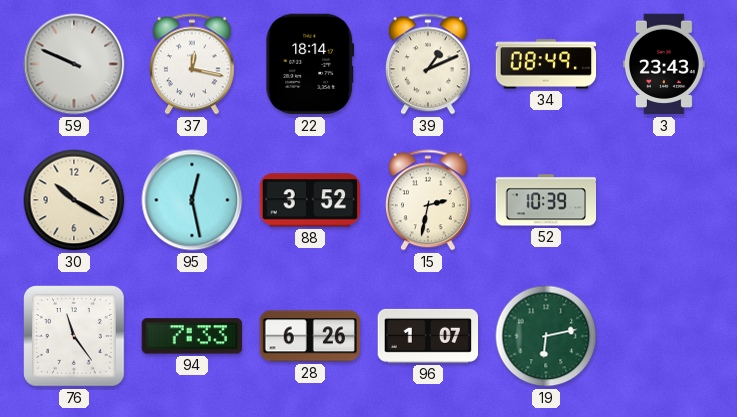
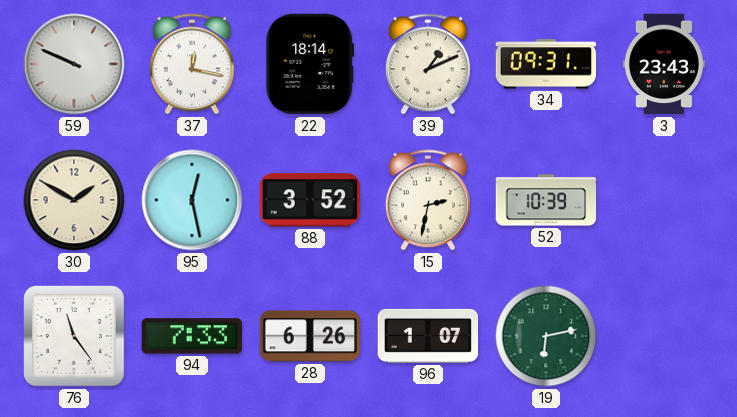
34: 08:49 -> 09:31 (546, 64)
30: 10:20 -> 1:50 (74, 200)
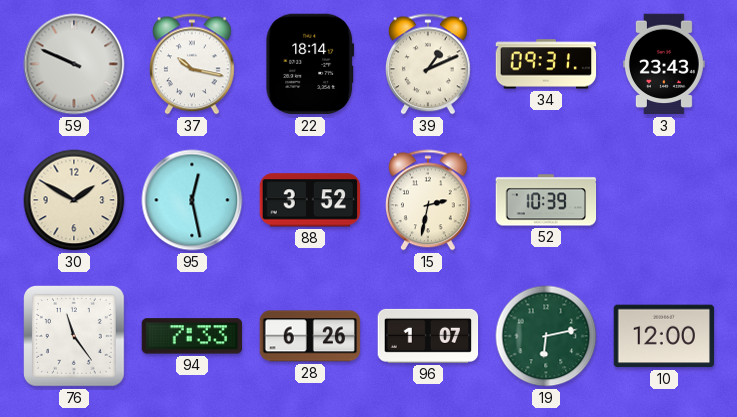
37: 12:17 -> 10:17 (192, 64)
10: none -> 12:00 (664, 336)
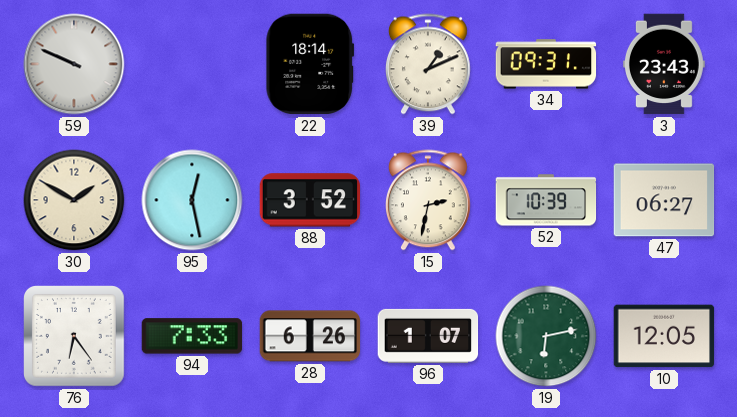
37: 10:17 -> none (192, 64)
47: none -> 06:27 (664, 200)
76: 11:24 -> 6:24 (75, 337)
10: 12:00 -> 12:05 (664, 336)
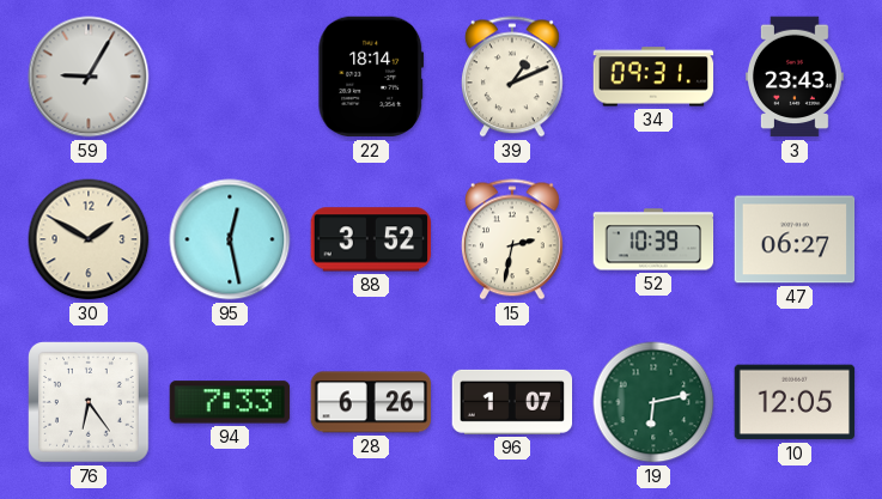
59: 9:49 -> 9:05 (89, 77)
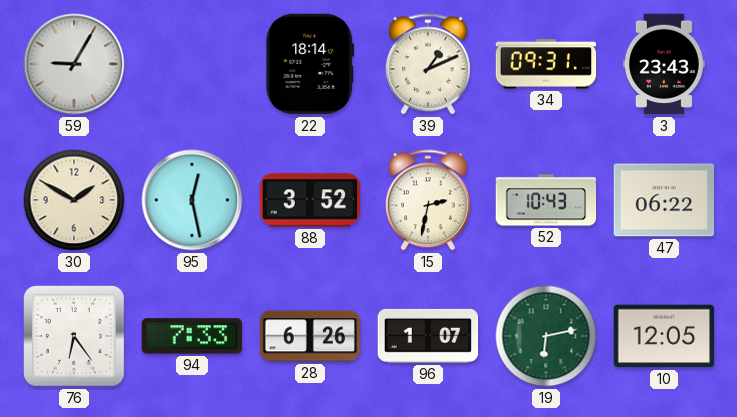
52: 10:39 -> 10:43 (546, 200)
47: 06:27 -> 06:22 (664, 200)
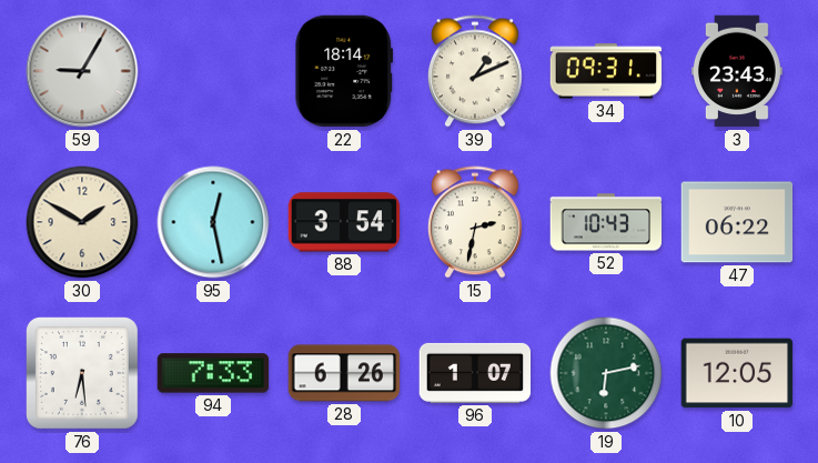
88: 3:52 -> 3:54 (344, 222)
76: 6:24 -> 6:29 (83, 374)
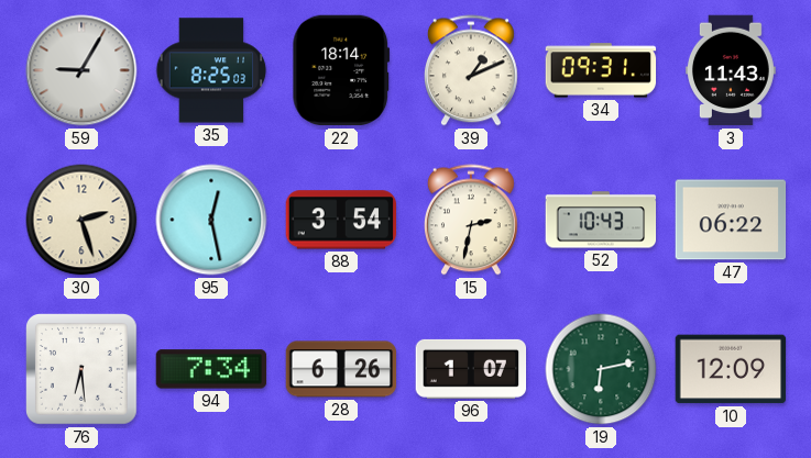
35: none -> 8:25 (211, 70)
3: 23:43 -> 11:43 (731, 70)
30: 1:50 -> 2:27 (81, 220)
94: 7:33 -> 7:34 (211, 369)
10: 12:05 -> 12:09 (731, 369)
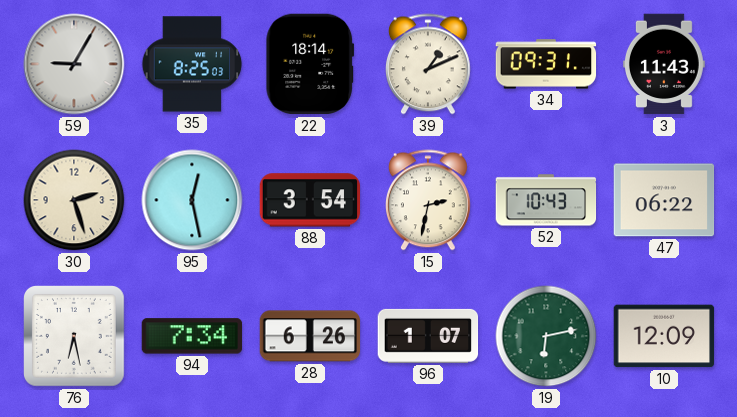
76: 6:29 -> 6:28 (75, 337)
